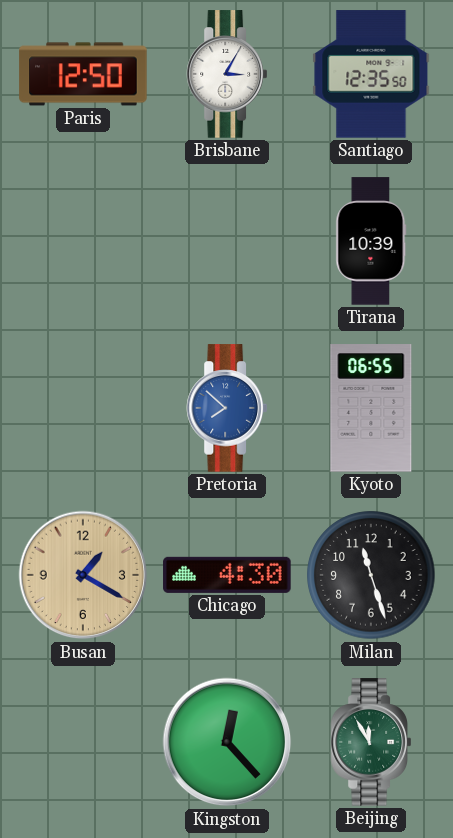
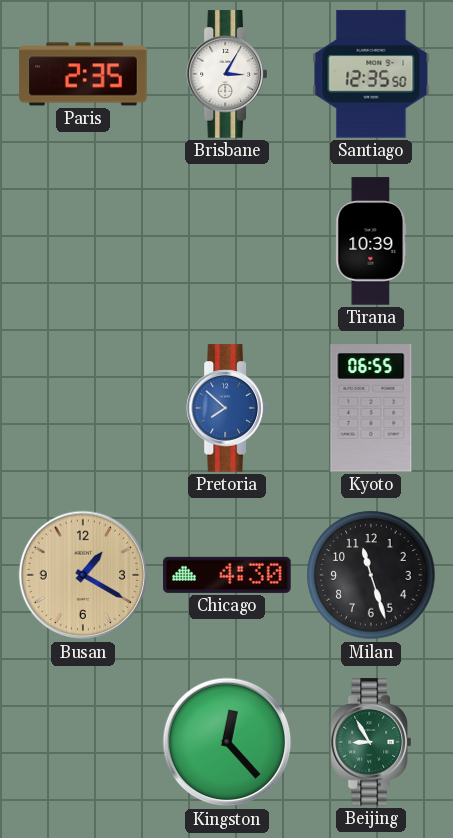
Paris: 12:50 -> 2:35 (83, 74)
Beijing: 11:55 -> 8:55 (370, 742)
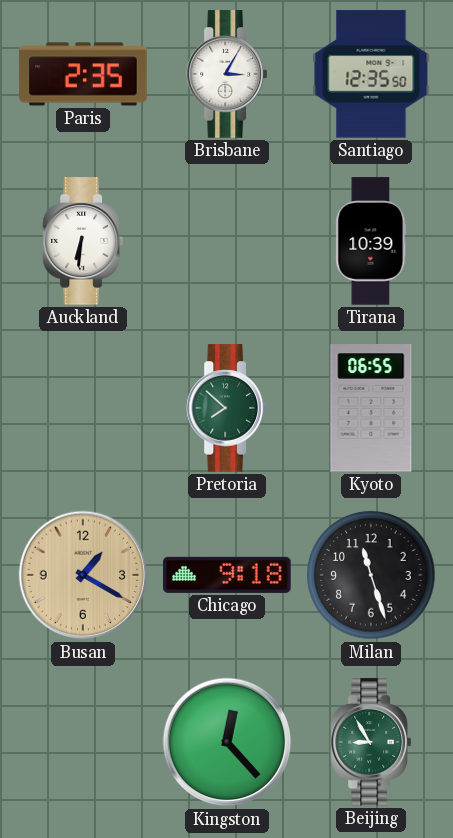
Auckland: none -> 6:31 (82, 241)
Pretoria dial: blue -> green (226, 408)
Chicago: 4:30 -> 9:18 (227, 575)
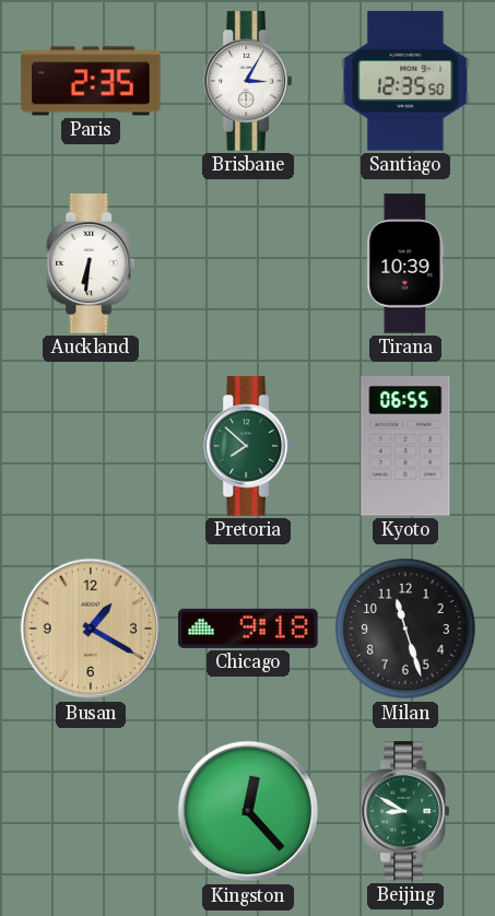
Beijing: 8:55 -> 8:50 (404, 811)
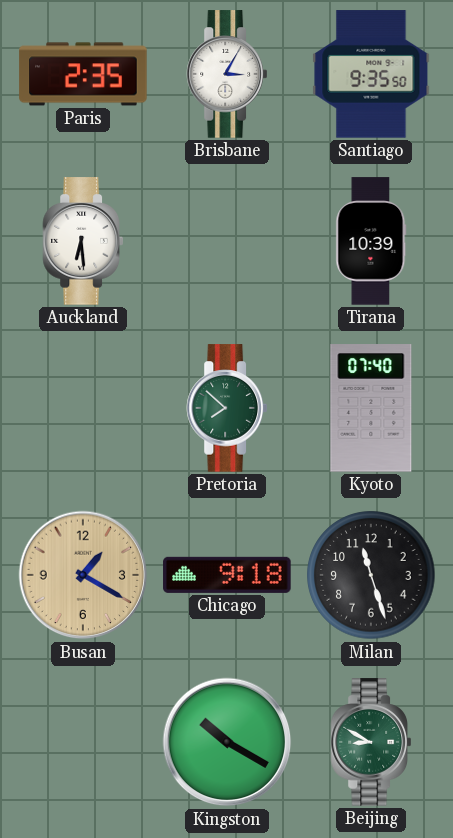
Santiago: 12:35 -> 9:35 (371, 74)
Auckland: 6:31 -> 6:29 (82, 241)
Kyoto: 06:55 -> 07:40 (371, 408)
Kingston: 12:23 -> 10:20 (227, 742)
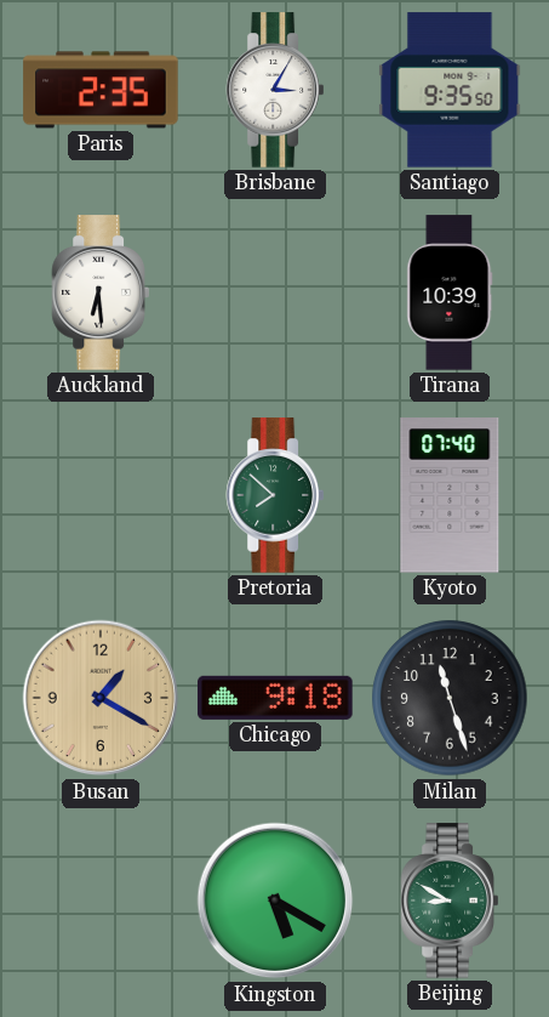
Kingston: 10:20 -> 5:20 (275, 900)
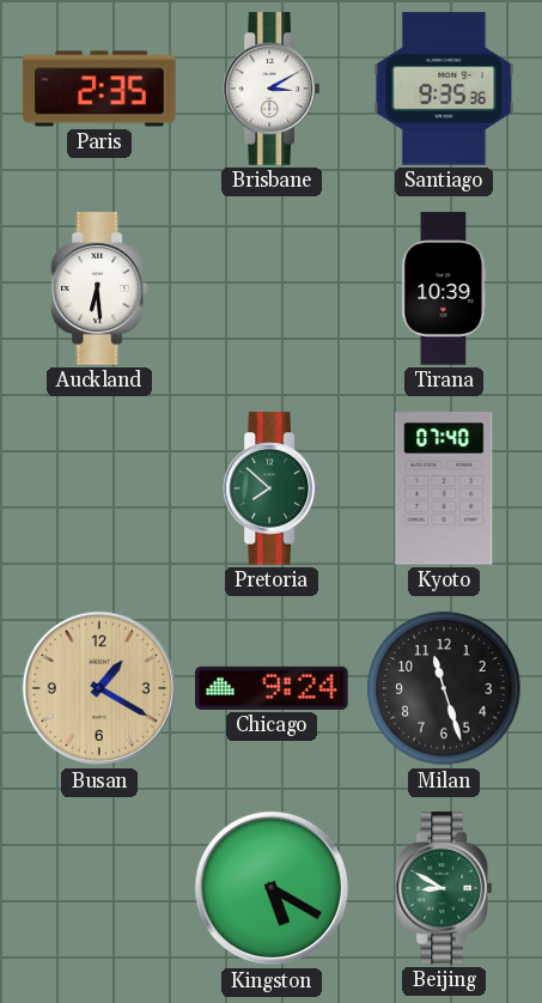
Brisbane: 3:05 -> 3:10 (270, 89)
Santiago: 9:35:50 -> 9:35:36 (444, 89)
Chicago: 9:18 -> 9:24 (272, 688)
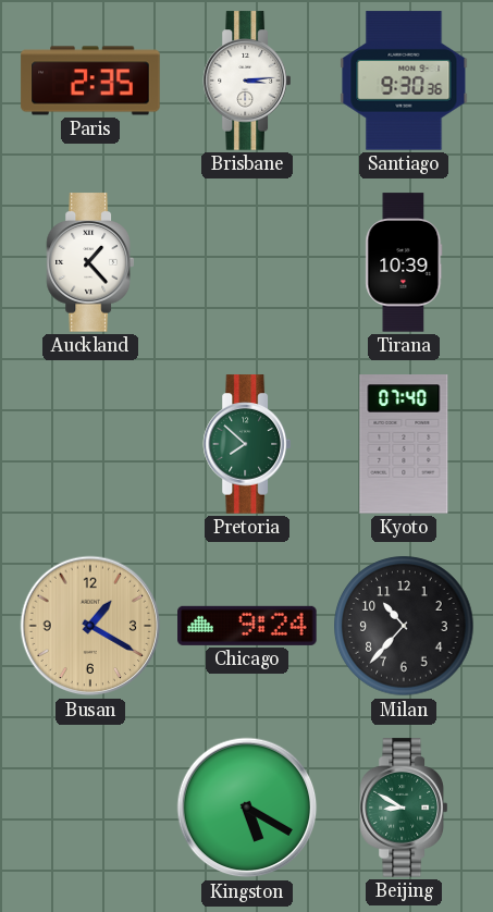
Brisbane: 3:10 -> 3:14 (246, 81)
Santiago: 9:35 -> 9:30 (404, 81)
Auckland: 6:29 -> 1:23 (89, 262)
Milan: 11:27 -> 10:37 (404, 626)
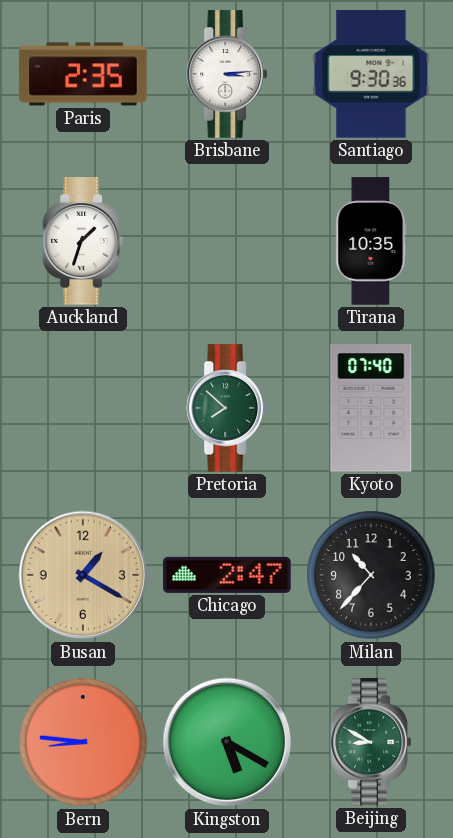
Auckland: 1:23 -> 1:33 (82, 241)
Tirana: 10:39 -> 10:35 (371, 241)
Chicago: 9:24 -> 2:47 (227, 575)
Bern: none -> 8:46 (83, 742)
